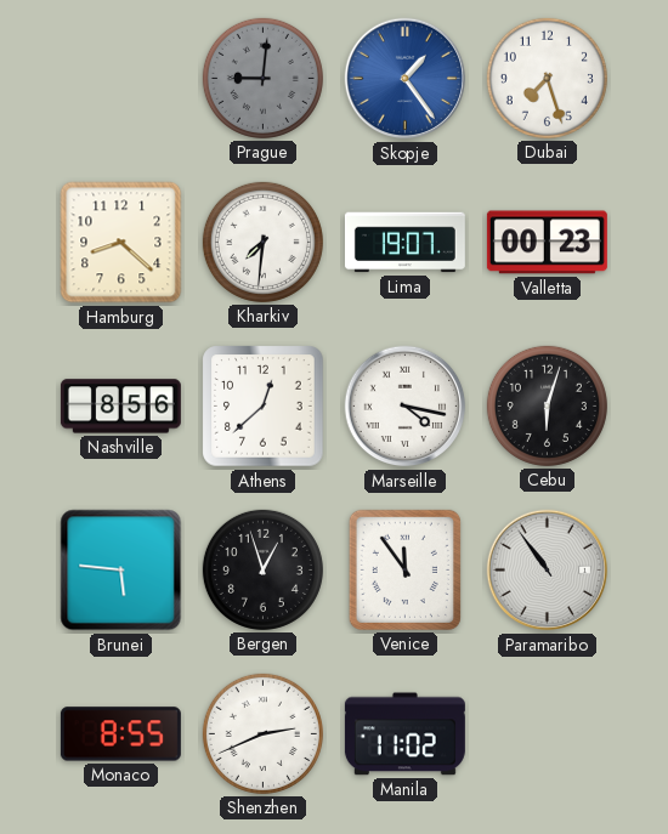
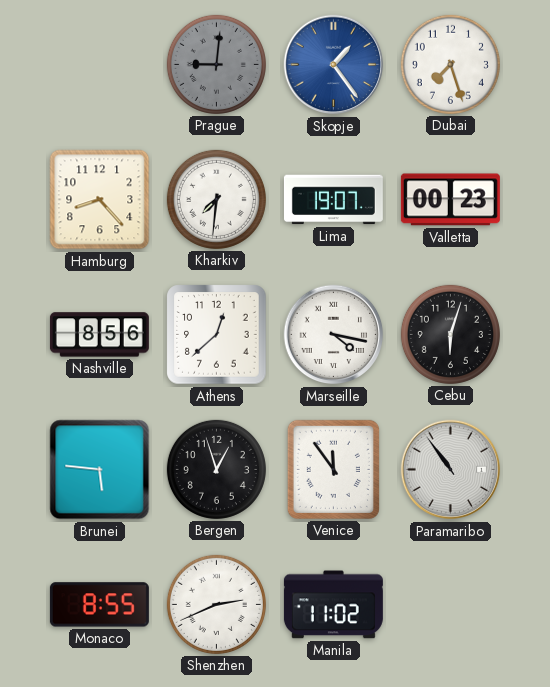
Hamburg: 8:22 -> 8:23 (100, 200)
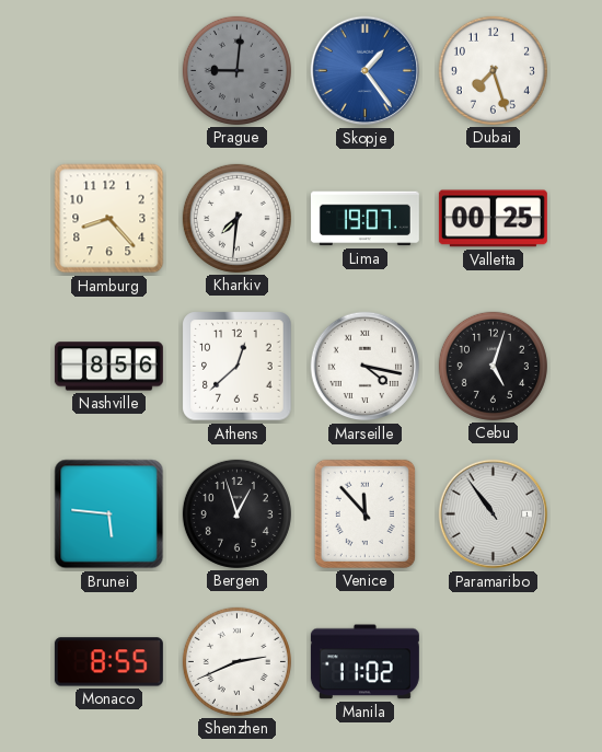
Valletta: 00:23 -> 00:25 (493, 219)
Cebu: 6:03 -> 5:03 (493, 366)
Venice: 11:54 -> 11:53 (364, 513)
